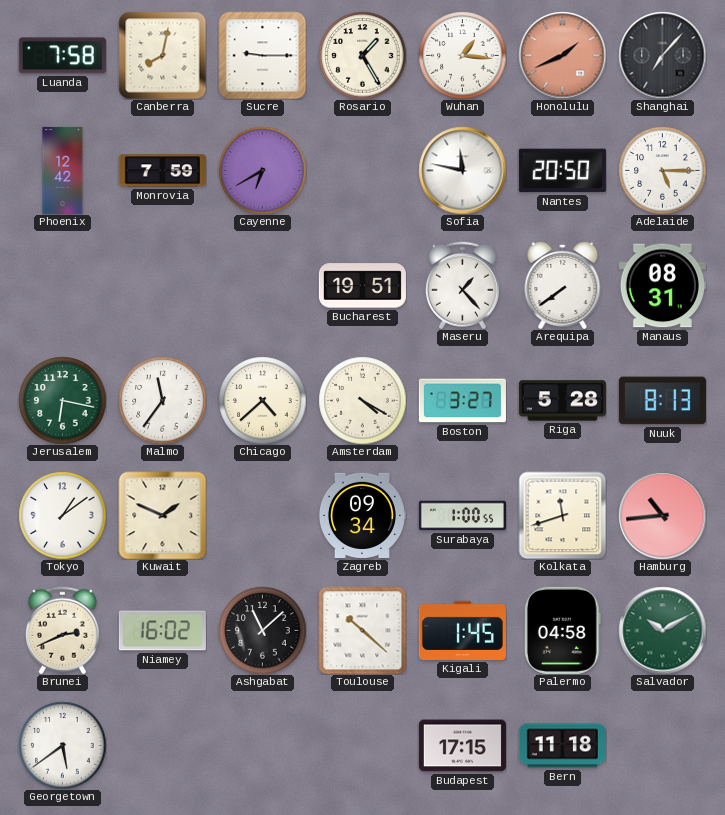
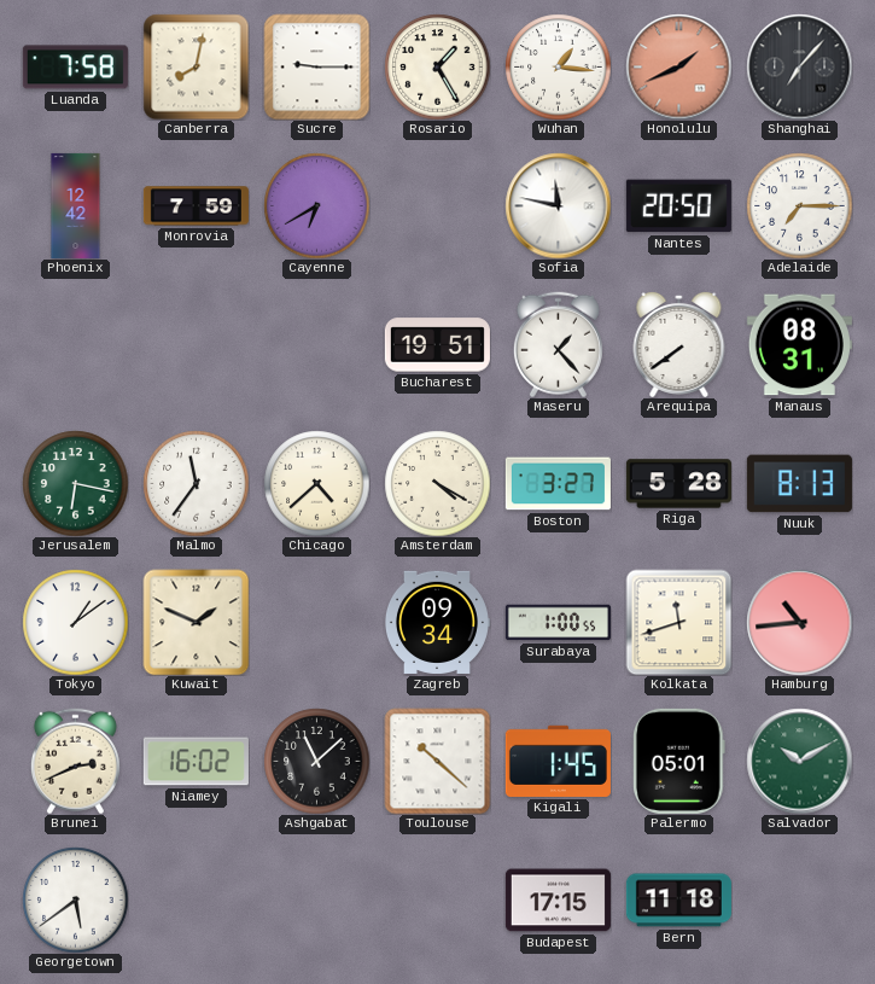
Adelaide: 5:15 -> 7:15 (799, 205)
Palermo: 04:58 -> 05:01 (678, 761)
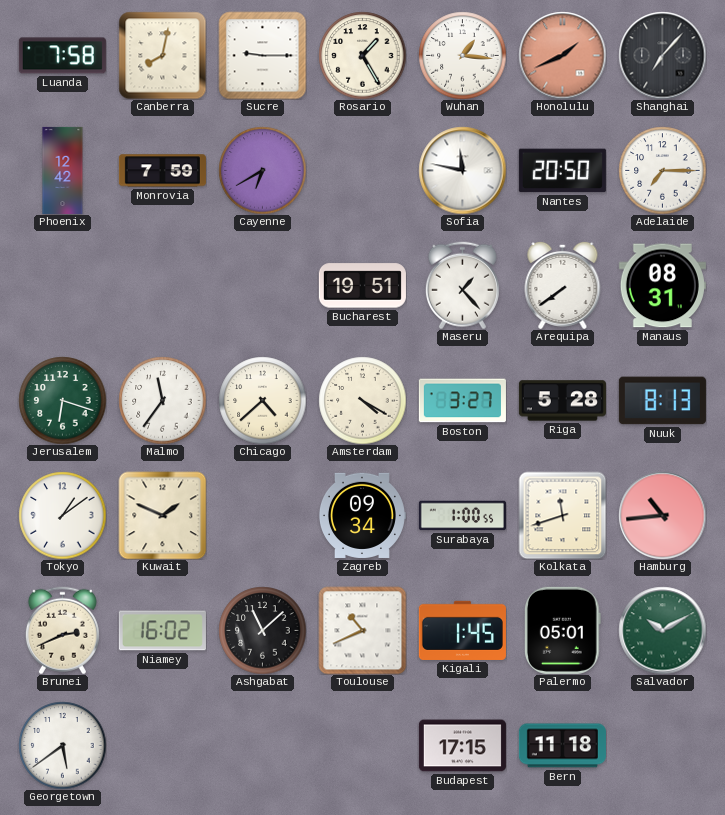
Jerusalem: 6:17 -> 6:18 (62, 400)
Toulouse: 10:22 -> 10:41 (362, 630)
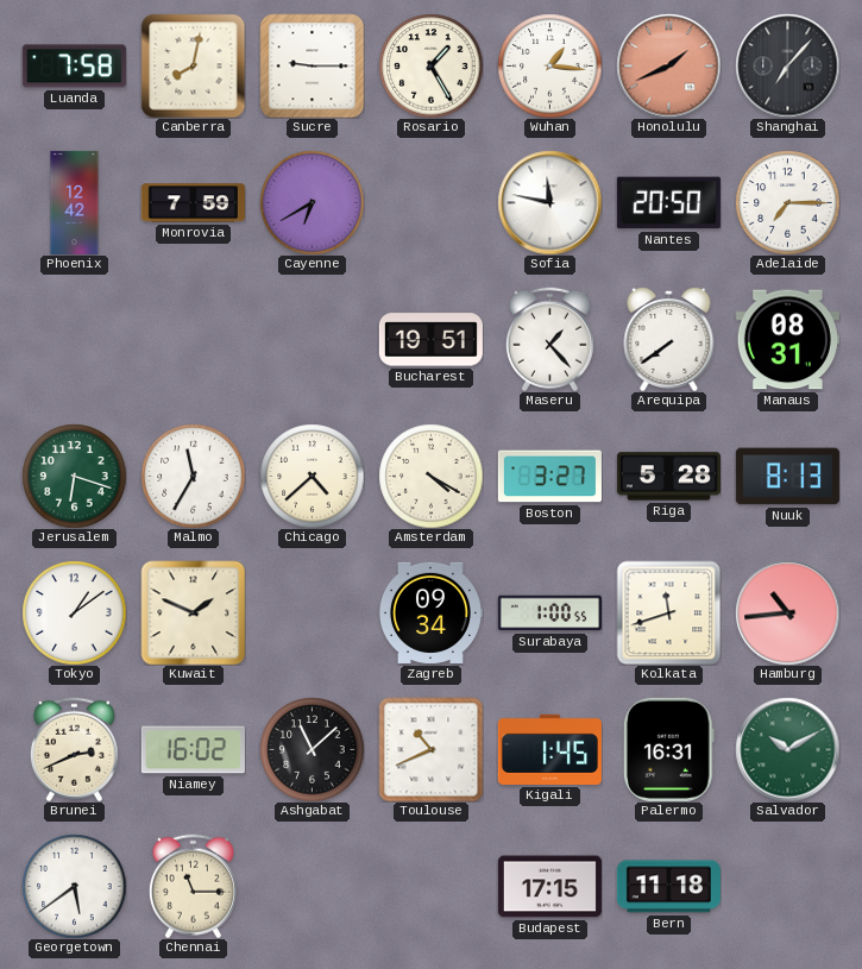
Malmo: 11:36 -> 11:35 (193, 476)
Palermo: 05:01 -> 16:31 (668, 749)
Chennai: none -> 11:15 (193, 886)
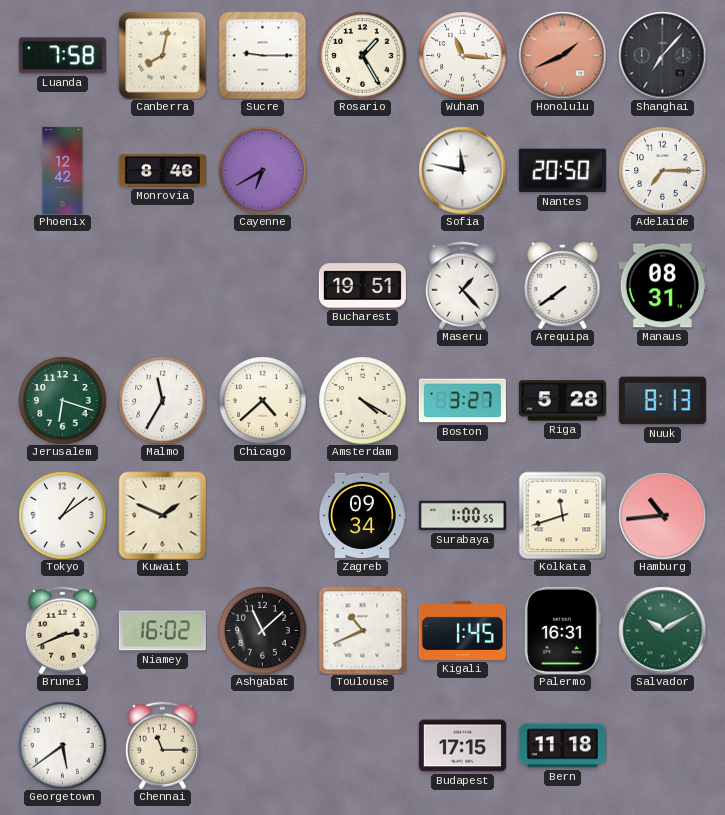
Wuhan: 1:16 -> 11:16 (462, 55)
Monrovia: 7:59 -> 8:46 (162, 171)
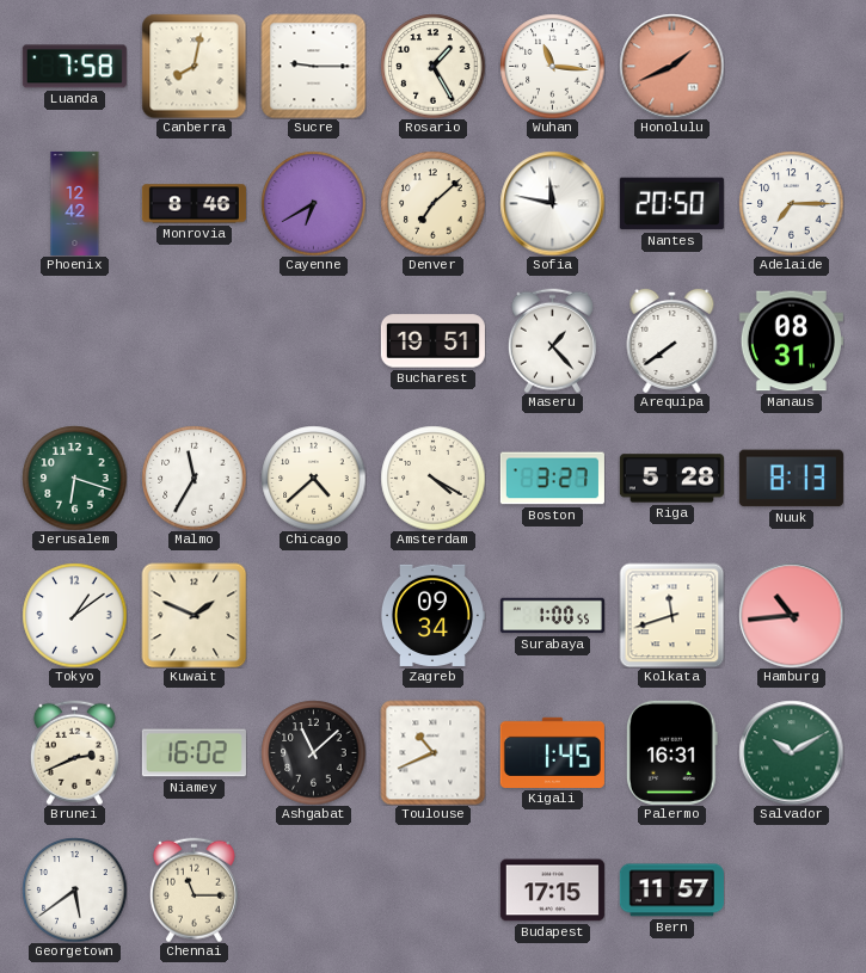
Shanghai: 7:07 -> none (662, 55)
Denver: none -> 7:08 (432, 203)
Bern: 11:18 -> 11:57 (671, 891)
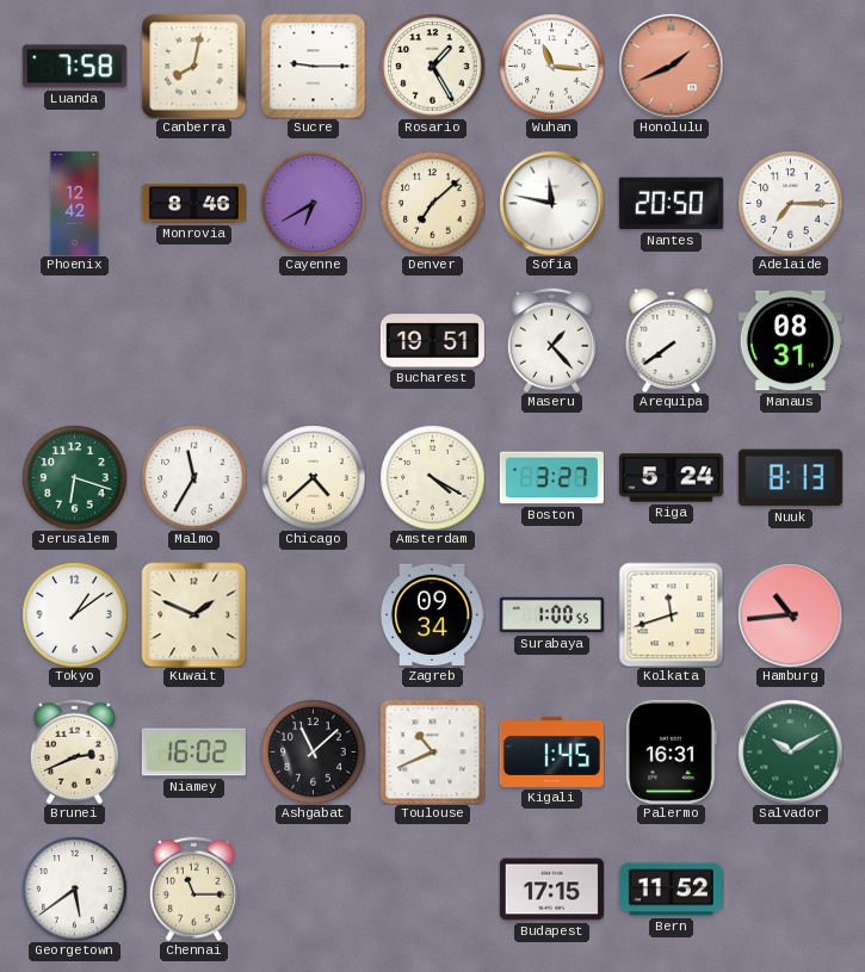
Riga: 5:28 -> 5:24 (671, 478)
Bern: 11:57 -> 11:52 (671, 890)
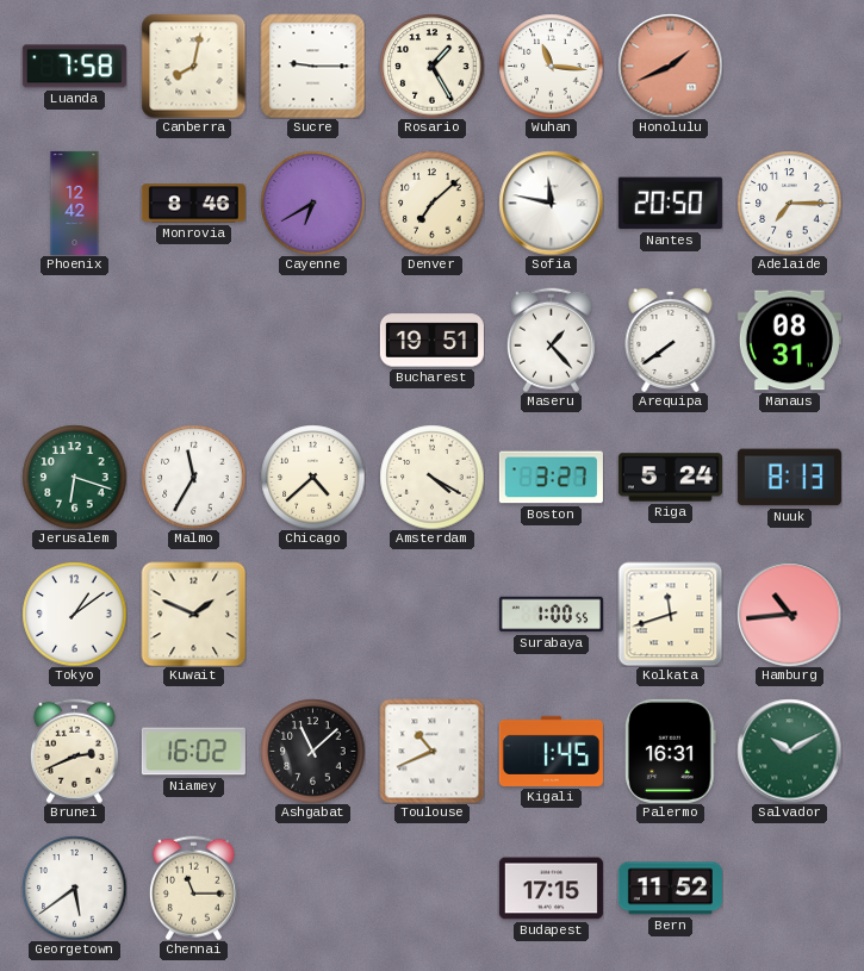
Zagreb: 09:34 -> none (432, 614)
